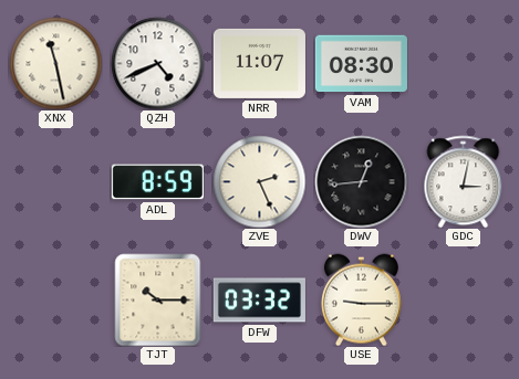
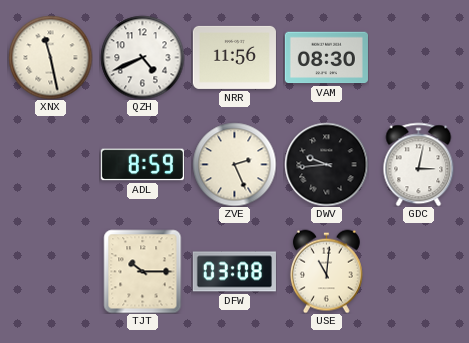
NRR: 11:07 -> 11:56 (234, 57)
DWV: 12:44 -> 9:44 (326, 164)
DFW: 03:32 -> 03:08 (234, 272)
USE: 9:15 -> 11:01 (326, 271)
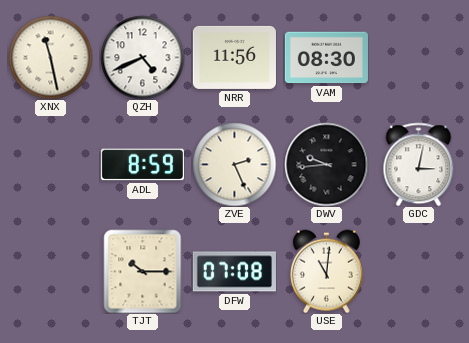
DFW: 03:08 -> 07:08 (234, 272)
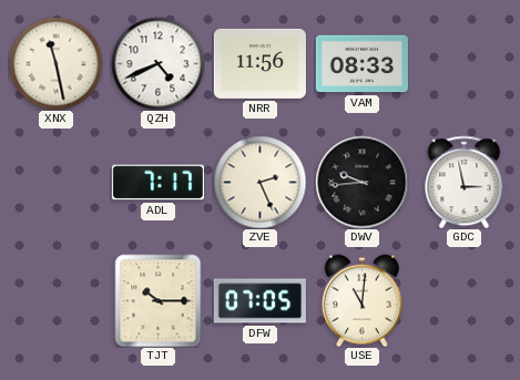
VAM: 08:30 -> 08:33 (361, 64)
ADL: 8:59 -> 7:17 (157, 183)
GDC: 3:02 -> 2:58 (465, 182)
DFW: 07:08 -> 07:05 (259, 301)
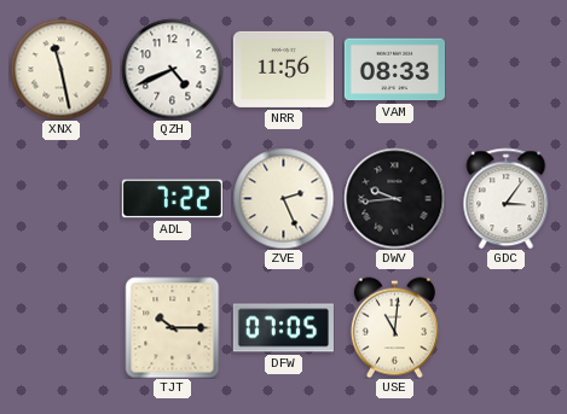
ADL: 7:17 -> 7:22 (172, 199)
GDC: 2:58 -> 3:06 (507, 198)
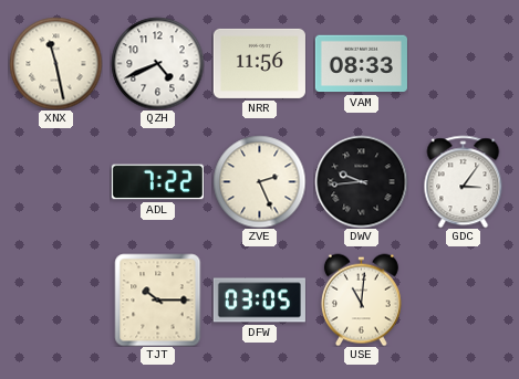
DFW: 07:05 -> 03:05 (259, 301)
